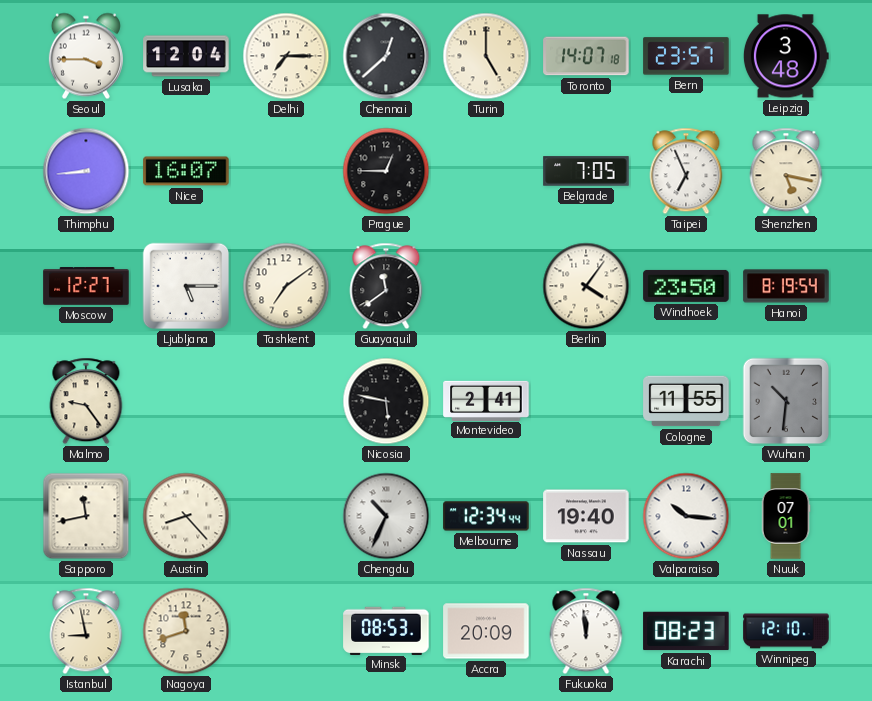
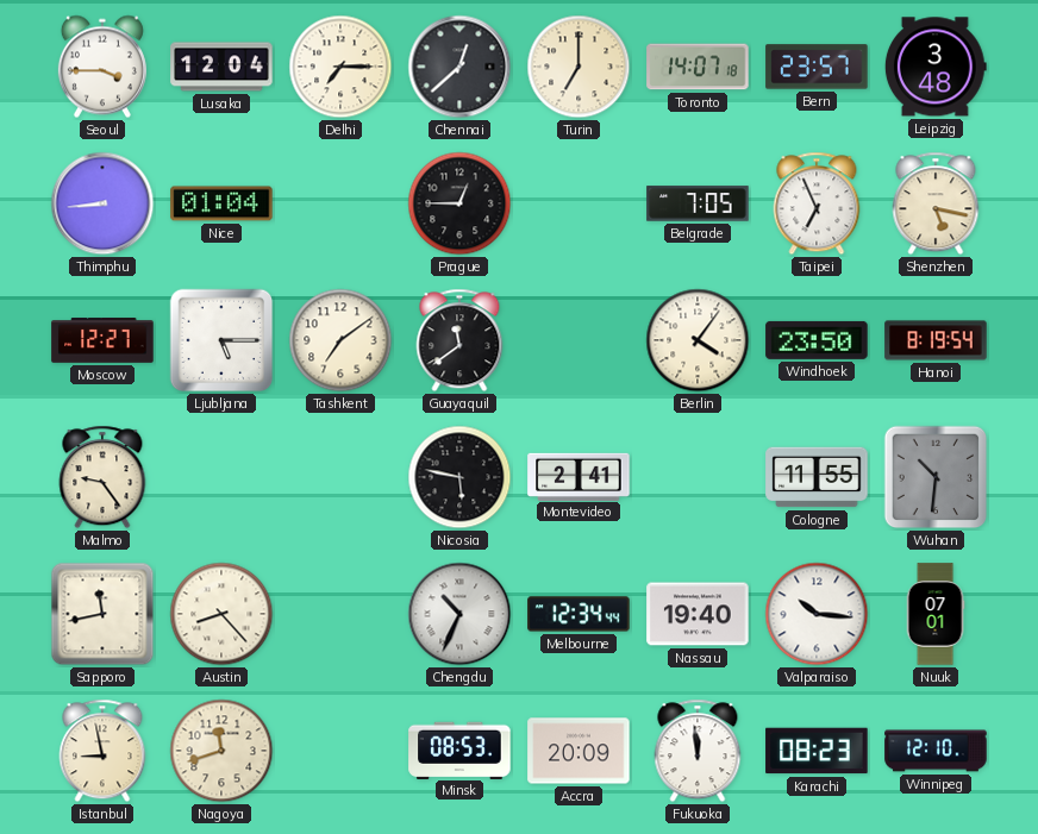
Turin: 5:00 -> 7:00 (579, 67)
Nice: 16:07 -> 01:04 (221, 203)
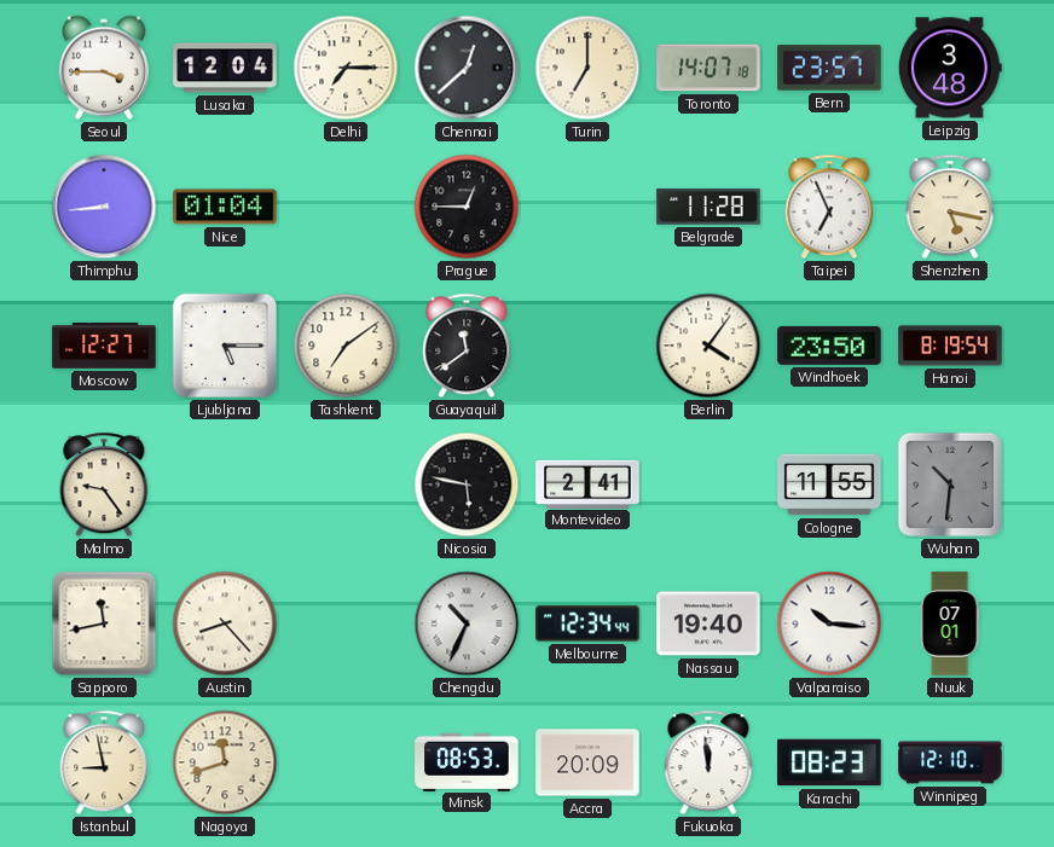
Belgrade: 7:05 -> 11:28 (708, 207)
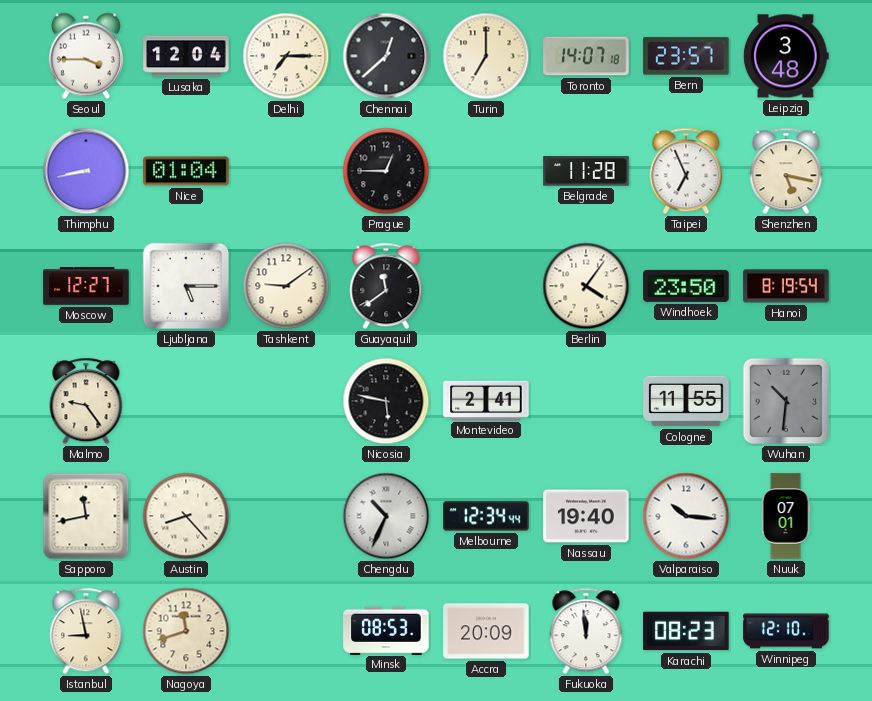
Thimphu: 8:44 -> 8:43 (86, 171)
Tashkent: 7:09 -> 9:09 (286, 286)
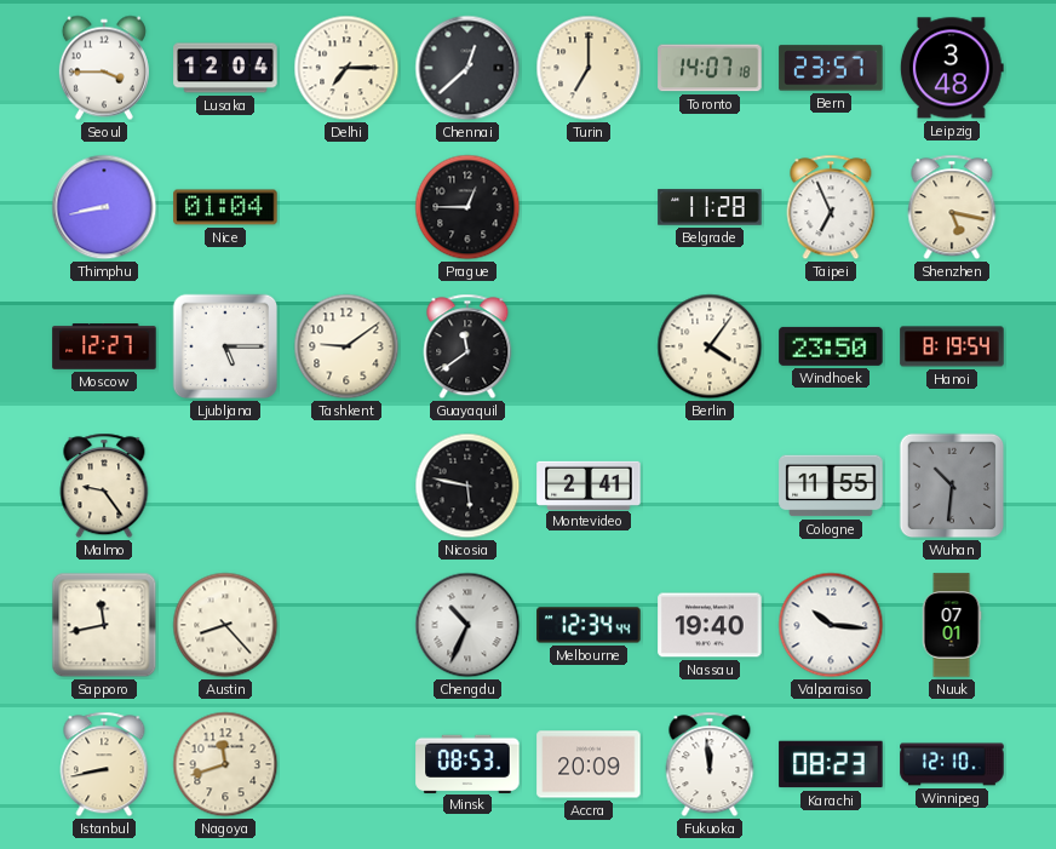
Istanbul: 8:58 -> 8:43 (104, 764)
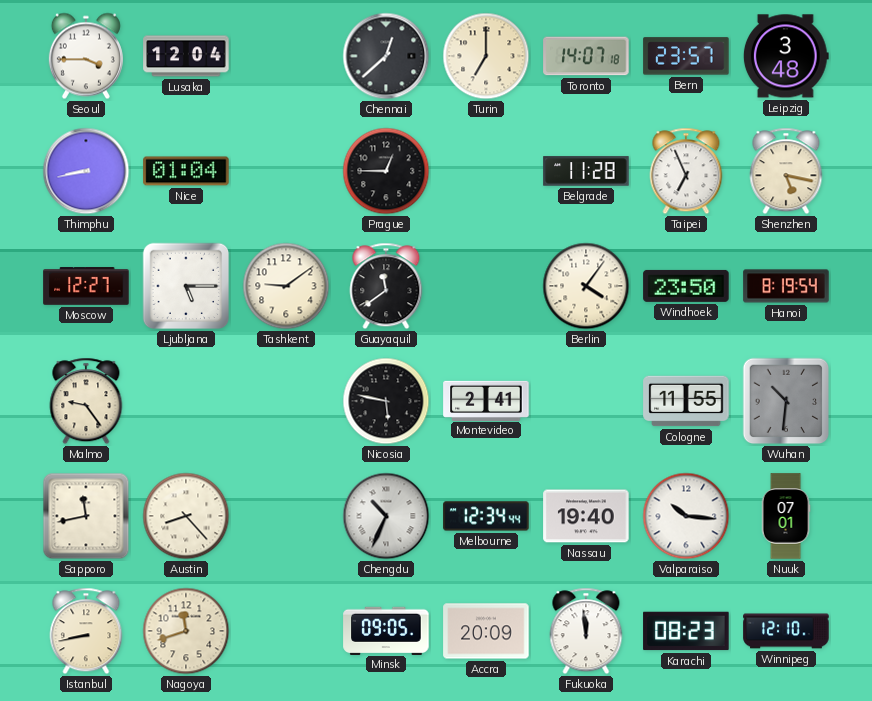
Delhi: 7:15 -> none (346, 68)
Minsk: 08:53 -> 09:05 (386, 630)
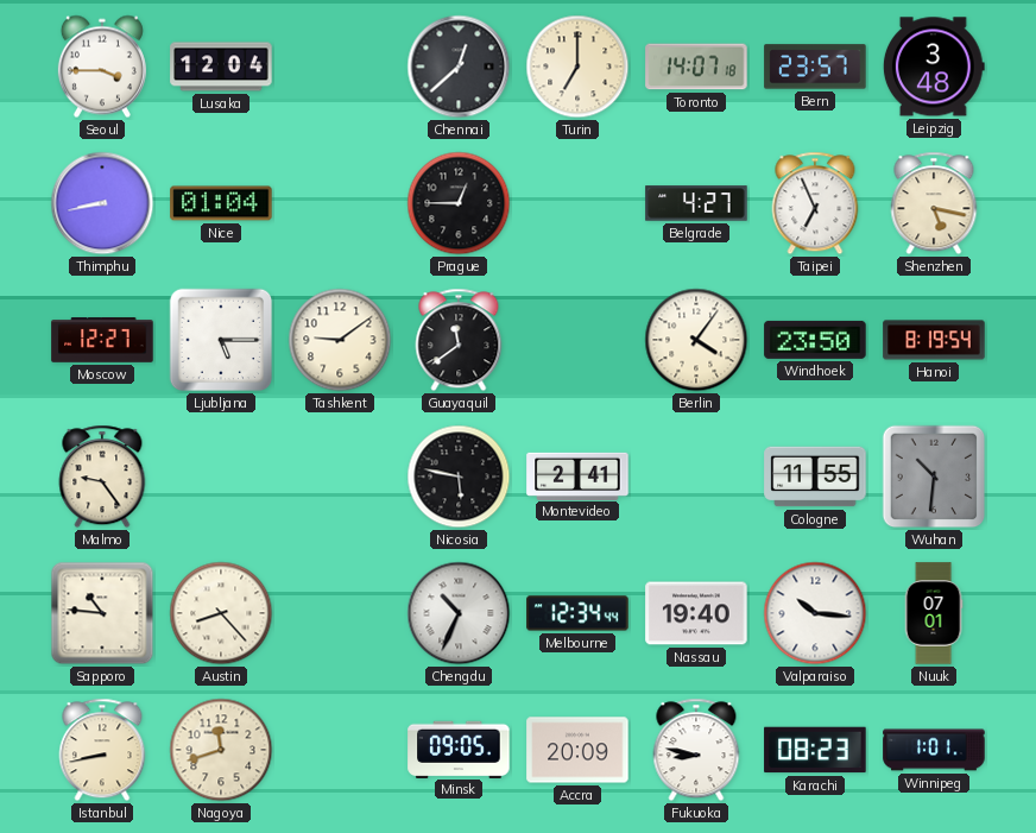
Belgrade: 11:28 -> 4:27 (696, 203)
Sapporo: 11:43 -> 10:46 (102, 613)
Fukuoka: 11:59 -> 8:47 (696, 750)
Winnipeg: 12:10 -> 1:01 (934, 750)
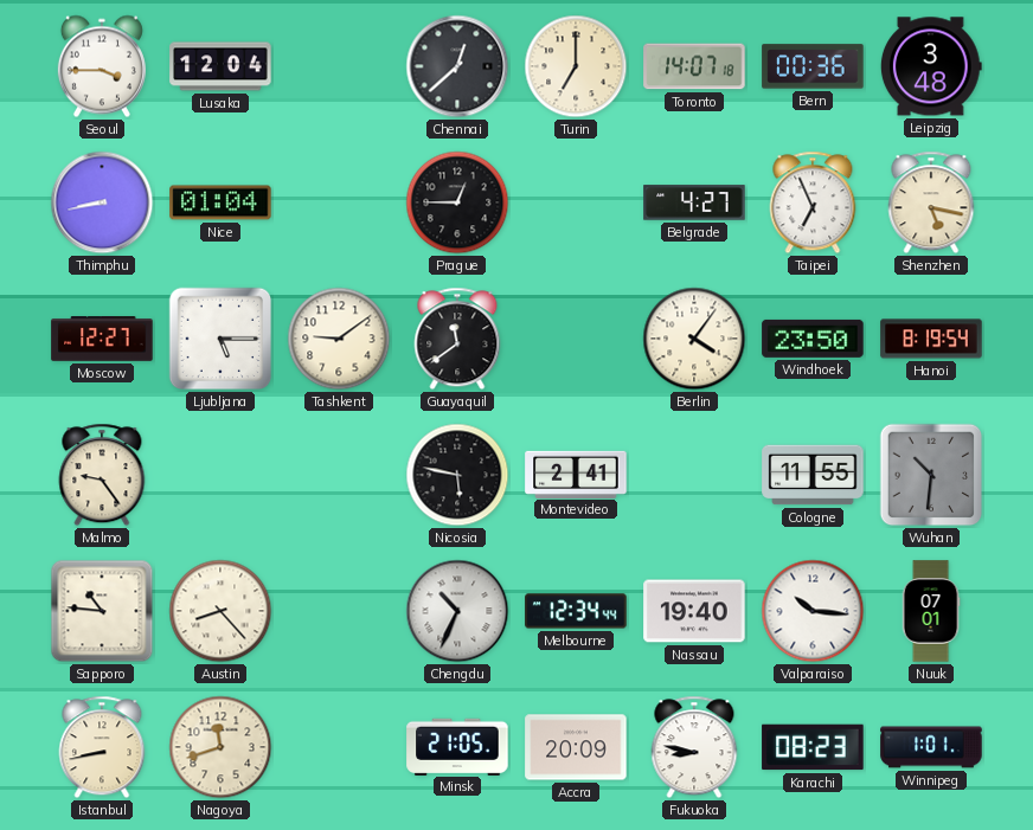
Bern: 23:57 -> 00:36 (813, 66)
Minsk: 09:05 -> 21:05 (457, 746)
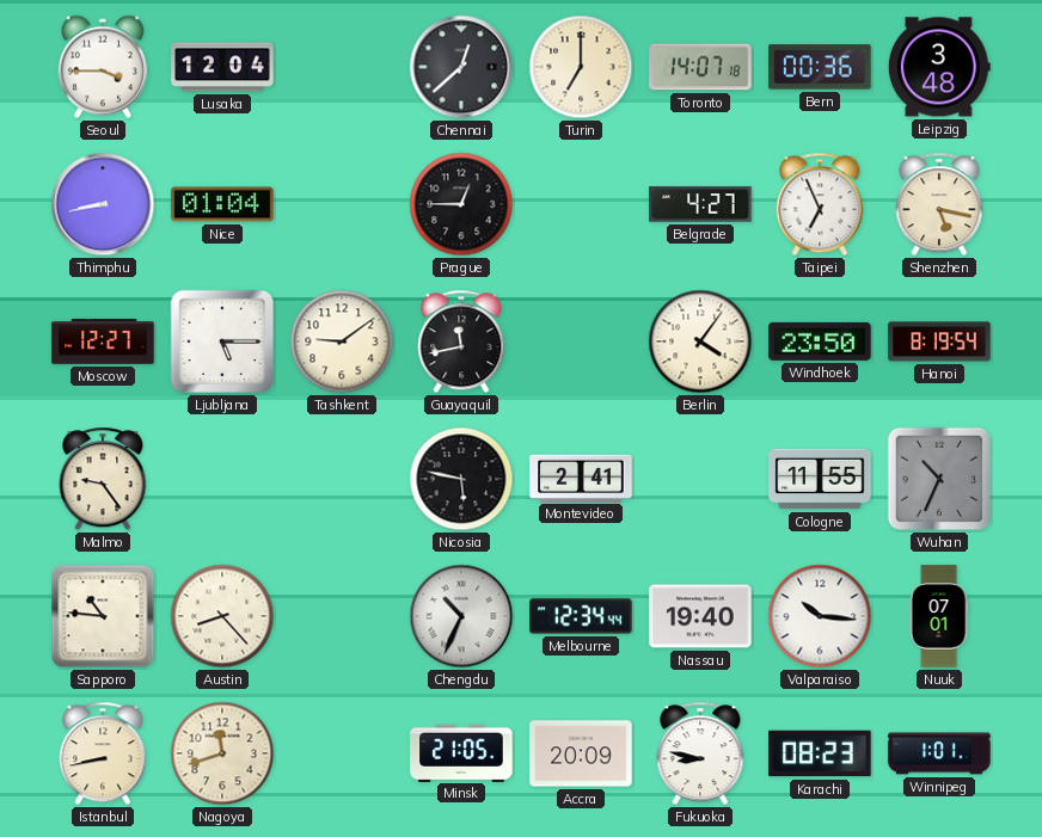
Guayaquil: 11:39 -> 11:43 (461, 341)
Wuhan: 10:31 -> 10:34 (939, 479)
